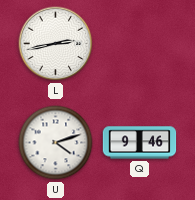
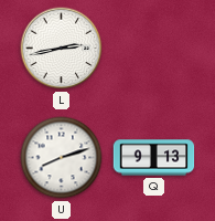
U: 4:12 -> 8:12 (62, 158)
Q: 9:46 -> 9:13 (154, 158)
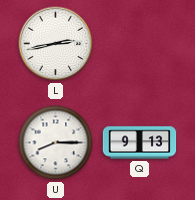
U: 8:12 -> 8:15 (56, 143)
